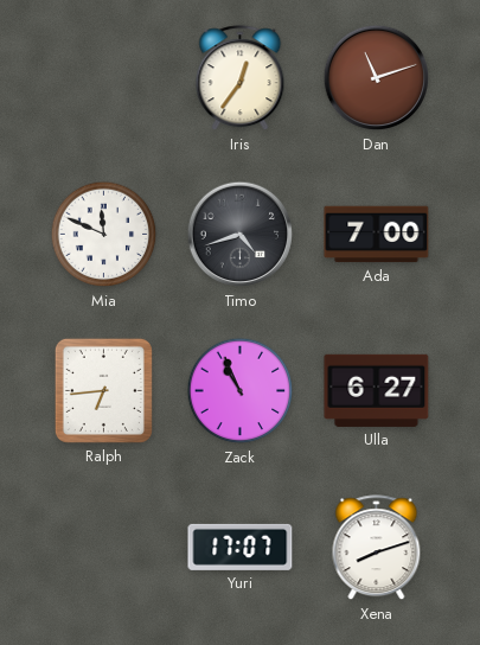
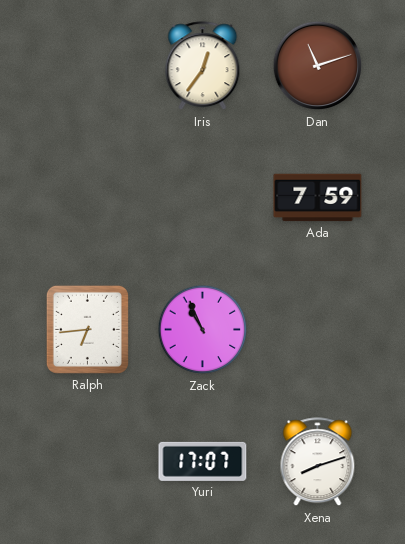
Mia: 11:49 -> none (104, 235)
Timo: 4:42 -> none (241, 235)
Ada: 7:00 -> 7:59 (318, 198)
Ulla: 6:27 -> none (377, 390)
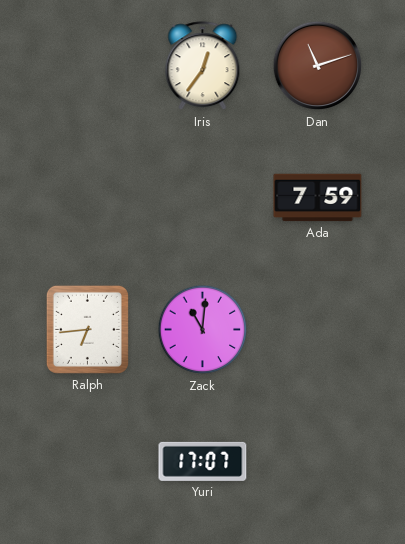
Zack: 10:56 -> 11:01 (203, 330)
Xena: 8:12 -> none (318, 462)
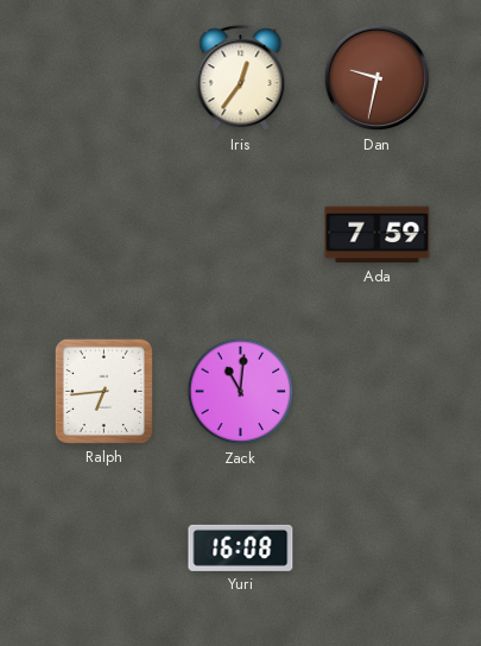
Dan: 11:12 -> 9:32 (378, 78)
Yuri: 17:07 -> 16:08 (241, 547)
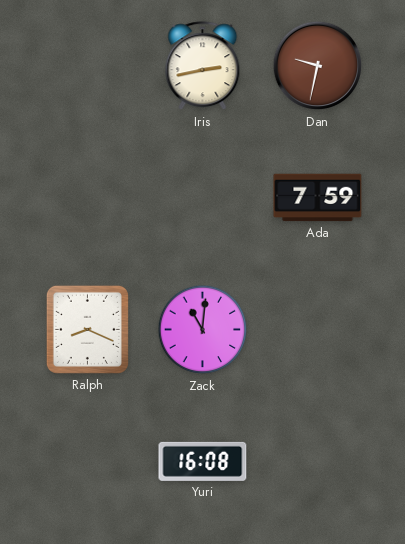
Iris: 12:36 -> 2:43 (203, 66)
Ralph: 6:44 -> 8:19 (87, 329)
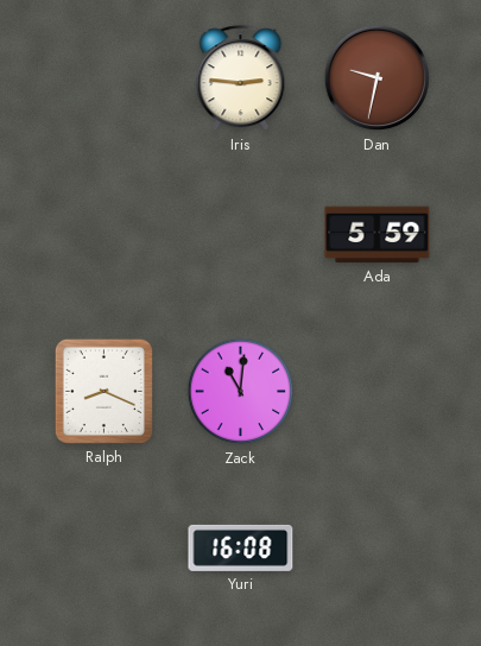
Iris: 2:43 -> 2:46 (241, 78)
Ada: 7:59 -> 5:59 (378, 235)
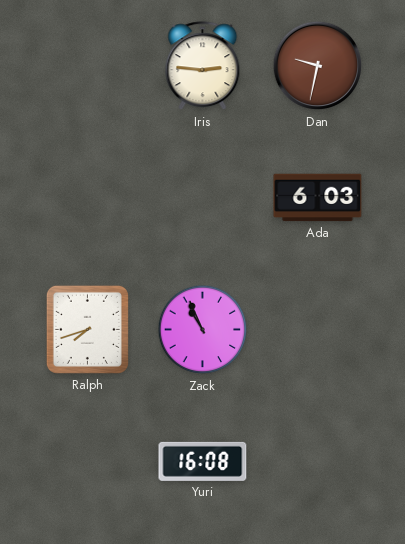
Ada: 5:59 -> 6:03 (318, 198)
Ralph: 8:19 -> 7:42 (87, 329)
Zack: 11:01 -> 10:56 (203, 330)
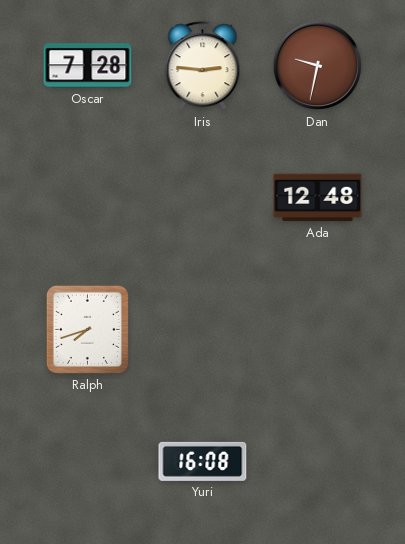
Oscar: none -> 7:28 (88, 66)
Ada: 6:03 -> 12:48 (318, 198)
Zack: 10:56 -> none (203, 330)
